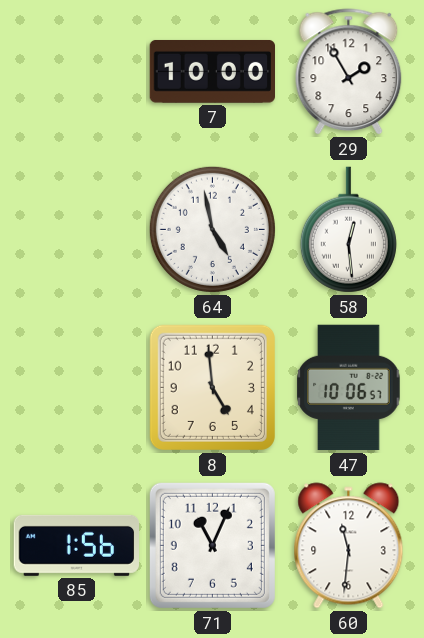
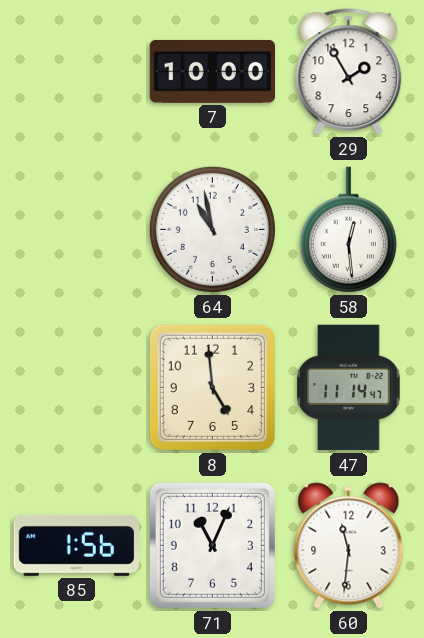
64: 4:58 -> 10:58 (212, 229)
47: 10:06 -> 11:14 (349, 388)
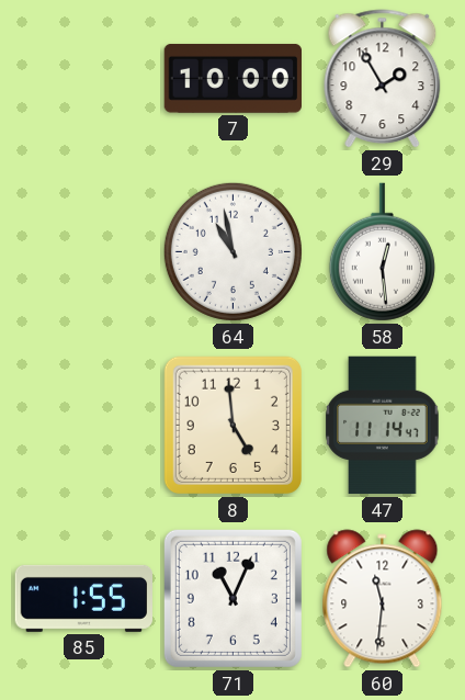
85: 1:56 -> 1:55 (83, 598)
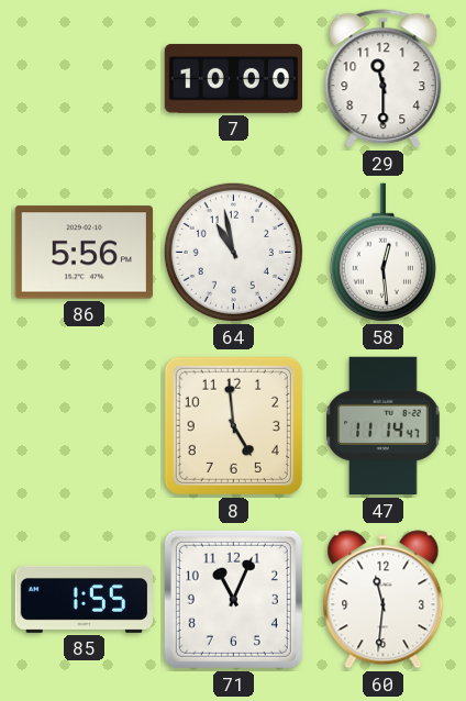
29: 1:55 -> 11:30 (384, 79)
86: none -> 5:56 (84, 253)
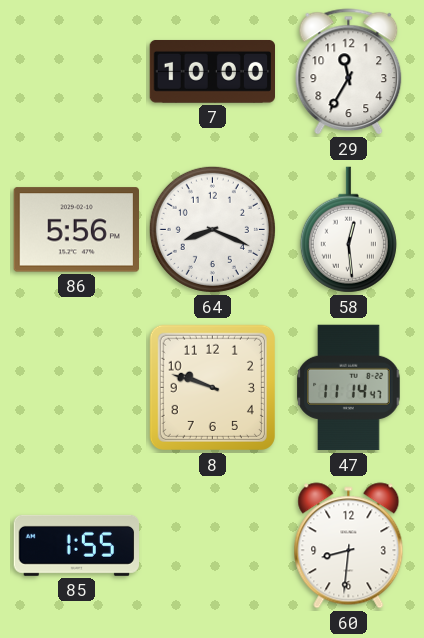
29: 11:30 -> 11:35 (349, 72)
64: 10:58 -> 8:19 (212, 229)
8: 4:59 -> 9:48 (212, 387)
71: 11:04 -> none (233, 599)
60: 11:31 -> 8:31 (349, 546)
